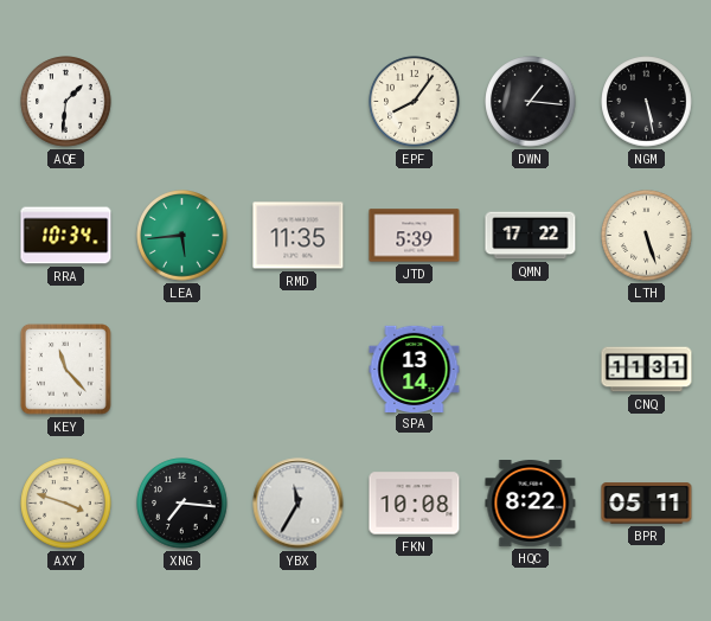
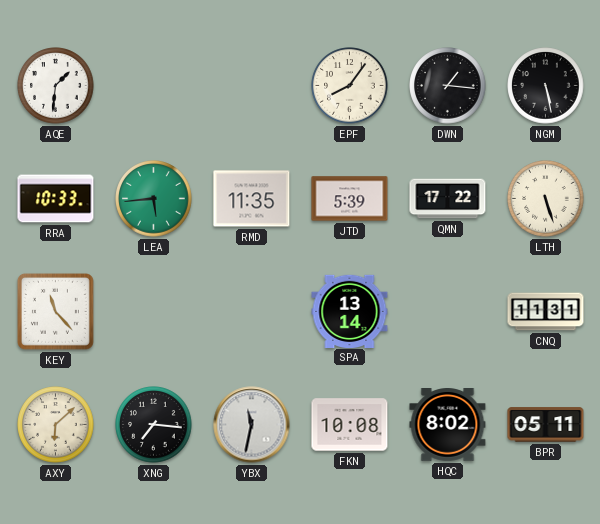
RRA: 10:34 -> 10:33 (56, 199)
AXY: 3:48 -> 6:08 (56, 425)
YBX: 11:35 -> 11:32 (252, 425)
HQC: 8:22 -> 8:02 (448, 425)
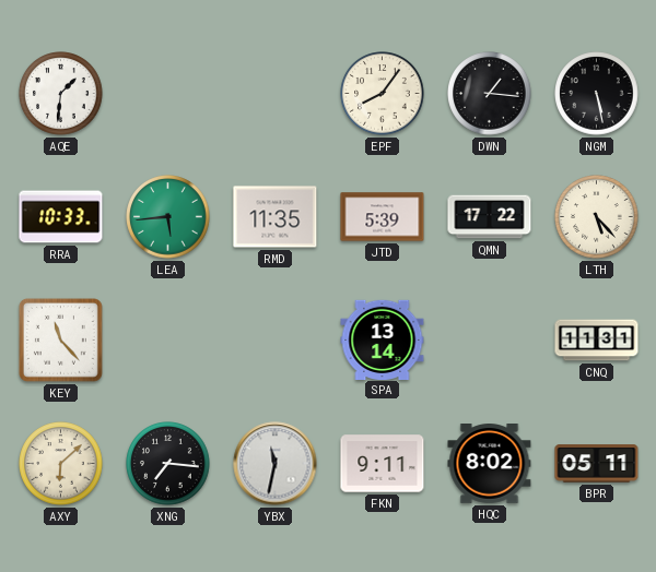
LTH: 5:27 -> 5:23 (597, 217)
FKN: 10:08 -> 9:11 (383, 464)
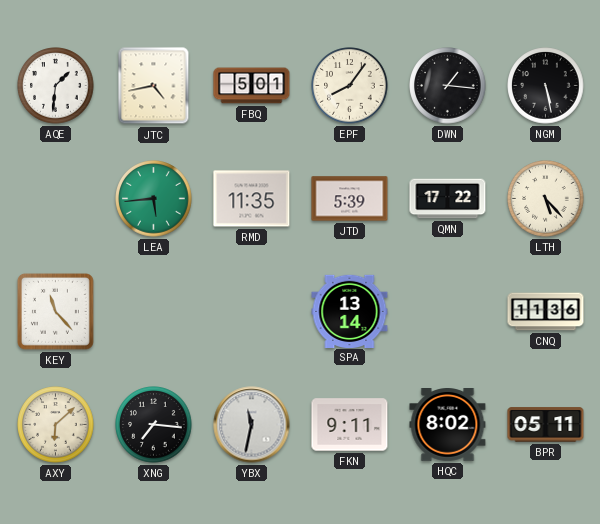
JTC: none -> 4:43 (154, 86)
FBQ: none -> 5:01 (252, 86)
RRA: 10:33 -> none (61, 217)
CNQ: 11:31 -> 11:36 (546, 312)
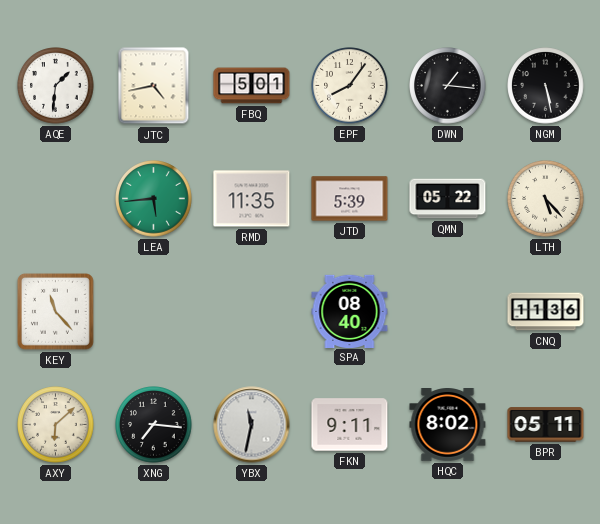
QMN: 17:22 -> 05:22 (448, 199)
SPA: 13:14 -> 08:40 (350, 311)
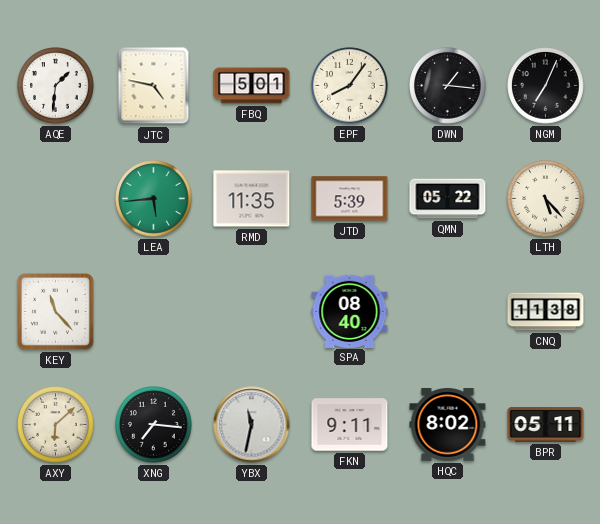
JTC: 4:43 -> 4:47 (154, 86)
NGM: 5:28 -> 7:04 (546, 86)
CNQ: 11:36 -> 11:38 (546, 312)
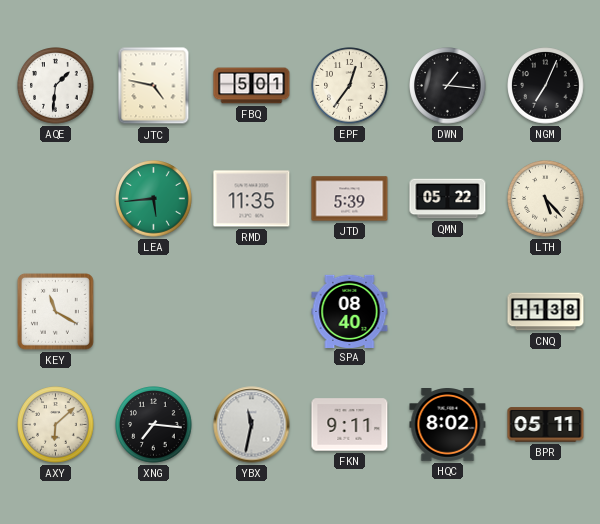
EPF: 8:06 -> 12:36 (350, 86)
KEY: 11:23 -> 11:20 (55, 311)
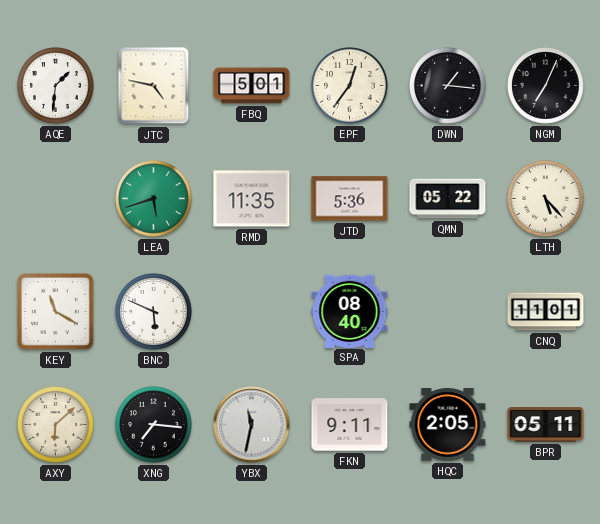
LEA: 5:44 -> 5:42 (154, 199)
JTD: 5:39 -> 5:36 (350, 199)
BNC: none -> 5:49 (154, 312)
CNQ: 11:38 -> 11:01 (546, 312)
HQC: 8:02 -> 2:05 (448, 425)
